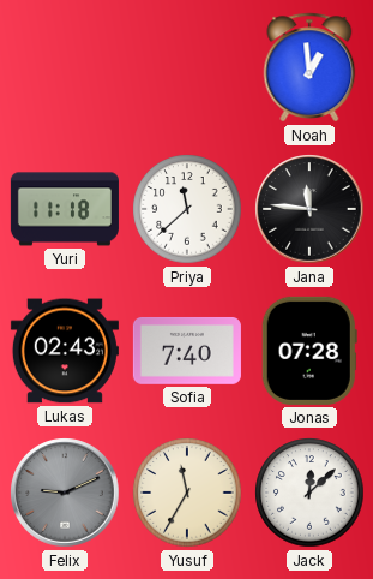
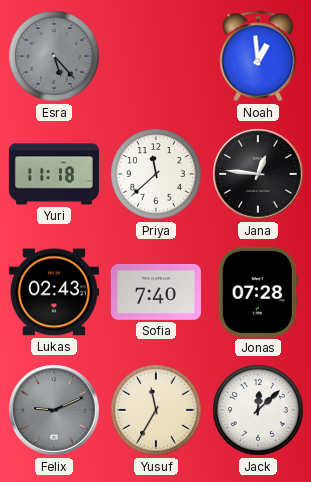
Esra: none -> 5:23 (54, 56)
Jana: 11:46 -> 12:46 (258, 174)
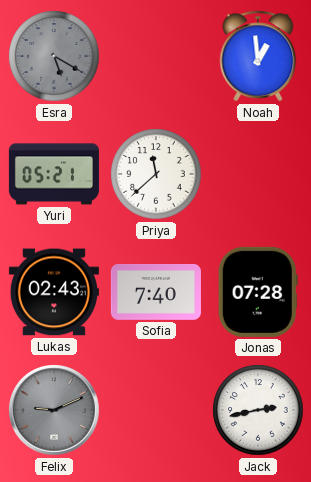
Esra: 5:23 -> 5:20 (54, 56)
Yuri: 11:18 -> 05:21 (54, 174)
Jana: 12:46 -> none (258, 174)
Yusuf: 11:35 -> none (156, 410)
Jack: 12:08 -> 2:43 (258, 410)
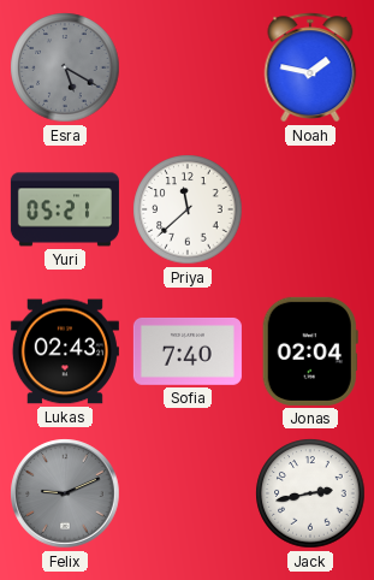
Noah: 12:59 -> 1:47 (310, 67)
Jonas: 07:28 -> 02:04 (310, 351)
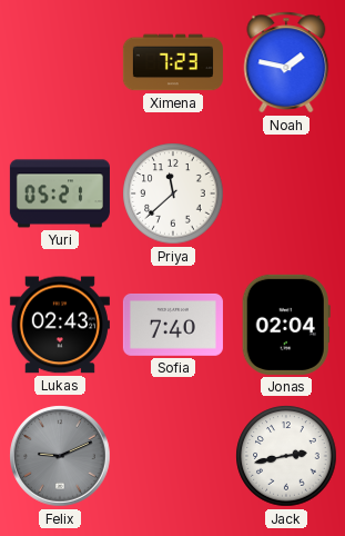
Esra: 5:20 -> none (65, 67)
Ximena: none -> 7:23 (173, 62)
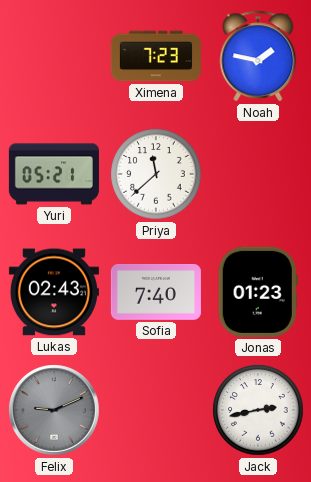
Jonas: 02:04 -> 01:23 (258, 292)
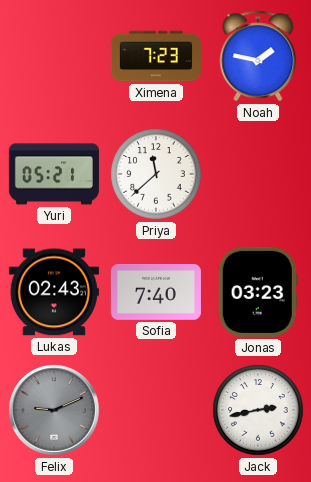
Jonas: 01:23 -> 03:23 (258, 292)
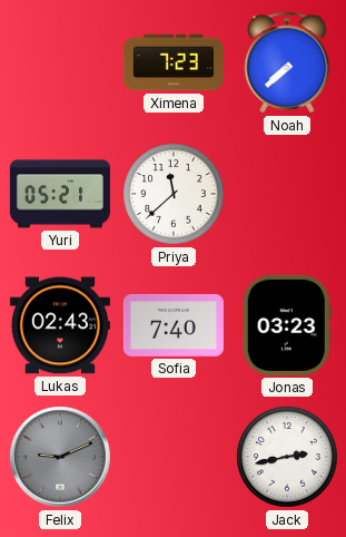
Noah: 1:47 -> 7:38 (287, 62)
